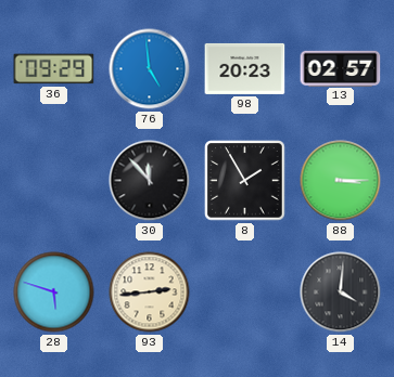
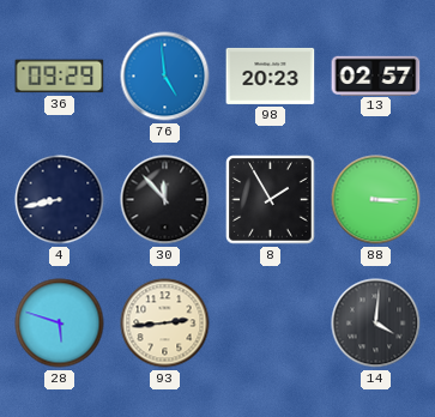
4: none -> 8:43 (60, 200)
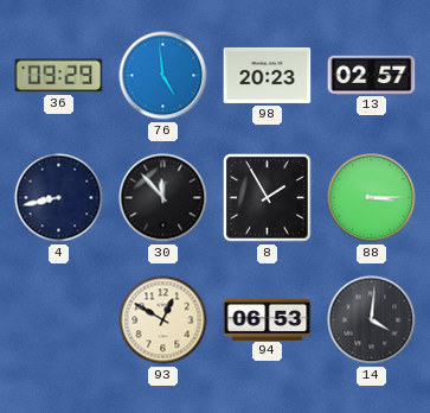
28: 5:48 -> none (60, 324)
93: 2:44 -> 12:50 (163, 320)
94: none -> 06:53 (268, 319)
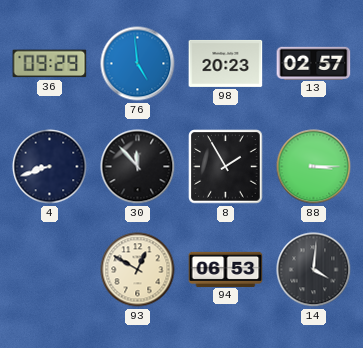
4: 8:43 -> 8:42 (50, 167)
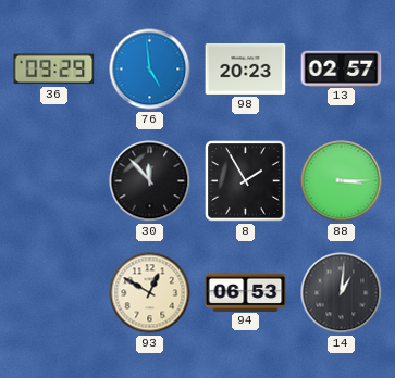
4: 8:42 -> none (50, 167)
14: 4:01 -> 1:01 (342, 293)
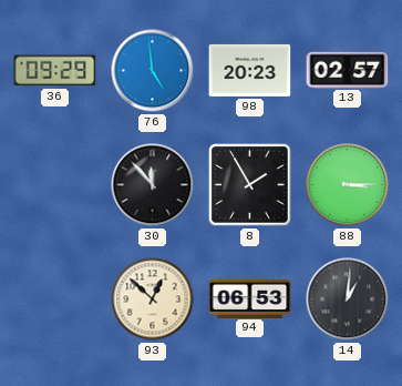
93: 12:50 -> 12:52 (153, 299)
